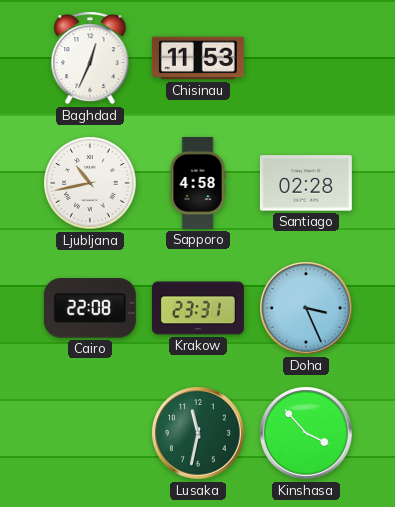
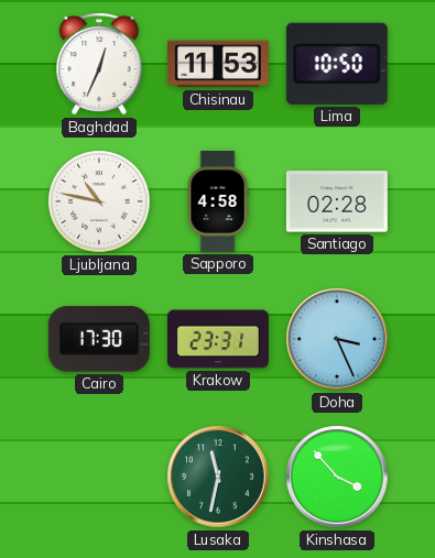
Lima: none -> 10:50 (337, 64)
Ljubljana: 10:43 -> 10:47 (99, 201)
Cairo: 22:08 -> 17:30 (99, 339)
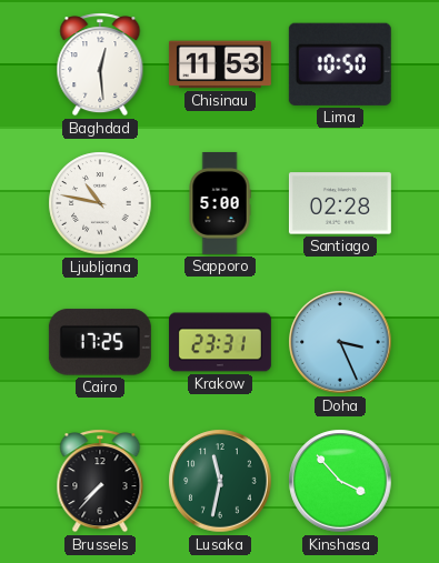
Baghdad: 12:34 -> 12:29 (100, 64)
Sapporo: 4:58 -> 5:00 (220, 203)
Cairo: 17:30 -> 17:25 (100, 342)
Brussels: none -> 7:37 (100, 481)
